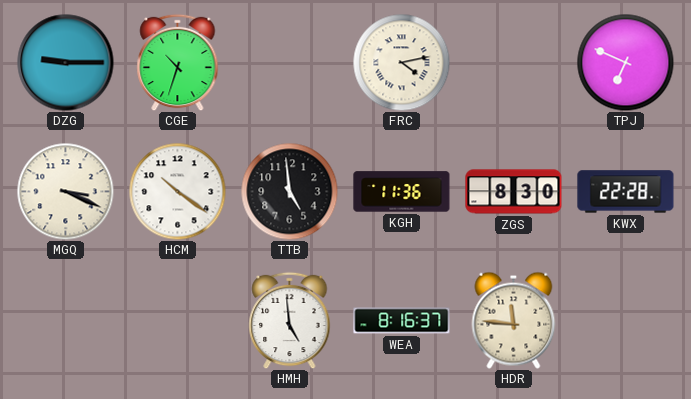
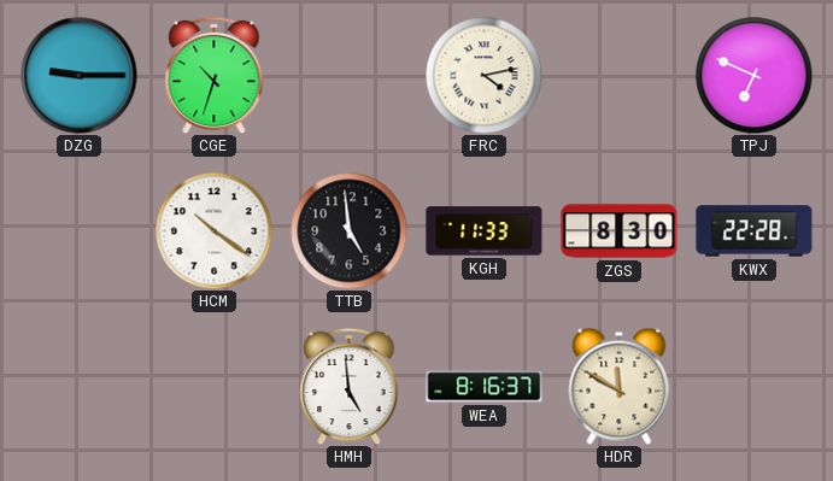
MGQ: 3:19 -> none (65, 191)
KGH: 11:36 -> 11:33 (485, 231)
HDR: 11:46 -> 11:50 (620, 386)
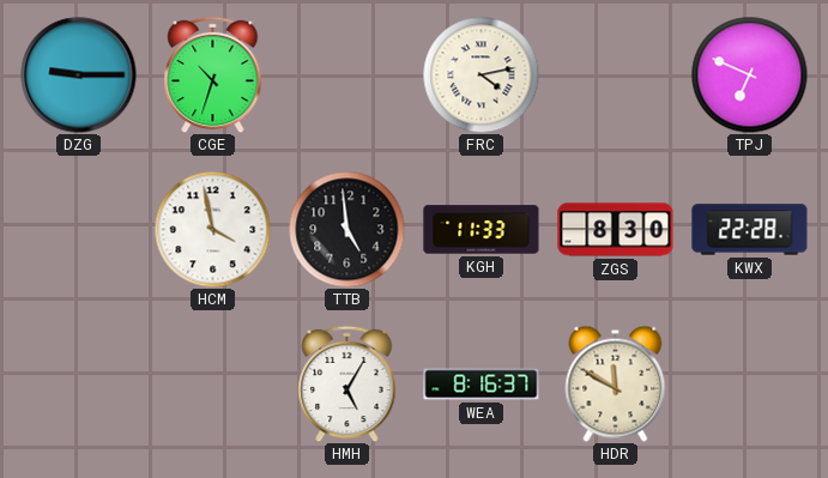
HCM: 10:21 -> 3:58 (212, 229)
HMH: 4:59 -> 5:05 (347, 383)
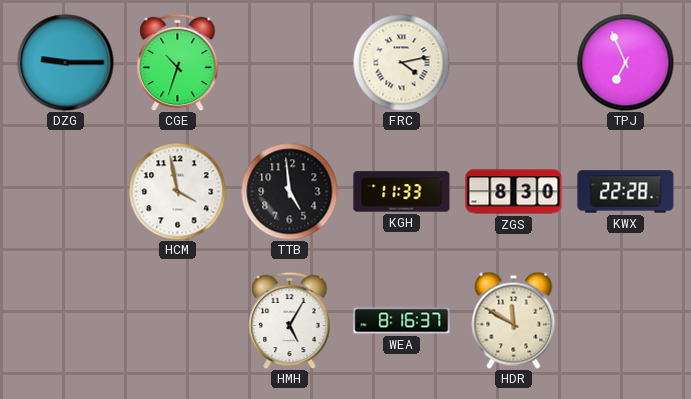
TPJ: 6:49 -> 6:56 (625, 62)
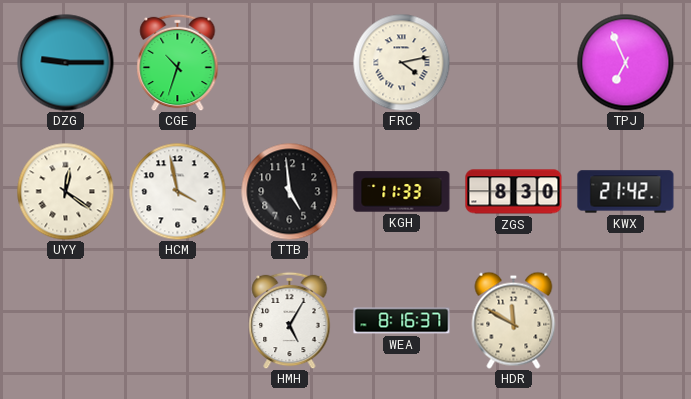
UYY: none -> 12:21 (65, 191)
KWX: 22:28 -> 21:42 (626, 192)
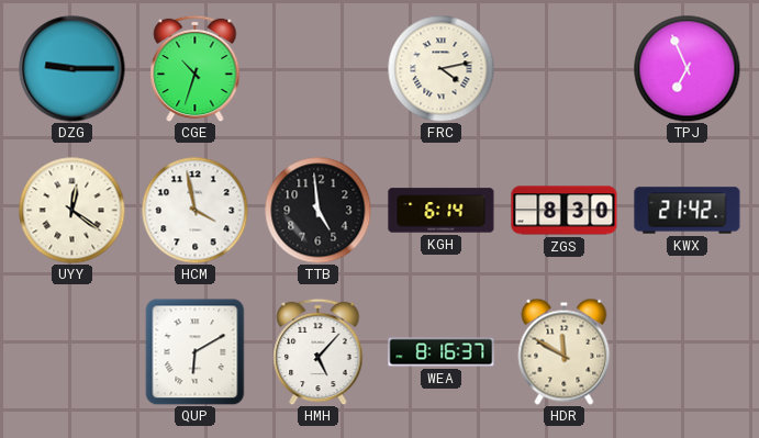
KGH: 11:33 -> 6:14 (442, 211)
QUP: none -> 6:10 (196, 351)
HMH: 5:05 -> 5:07 (319, 351)
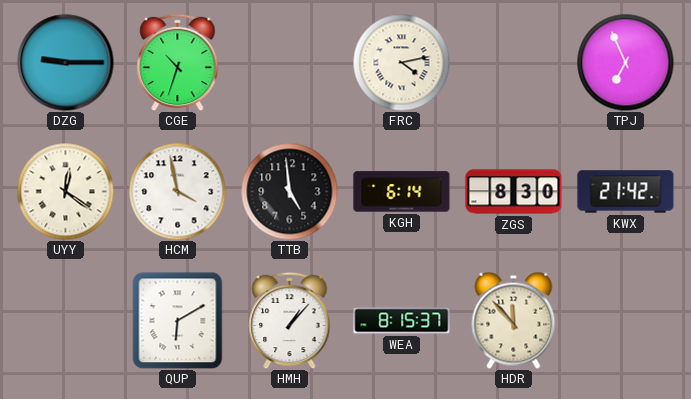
HMH: 5:07 -> 1:07 (290, 320)
WEA: 8:16 -> 8:15 (402, 321)
HDR: 11:50 -> 11:53 (514, 320)
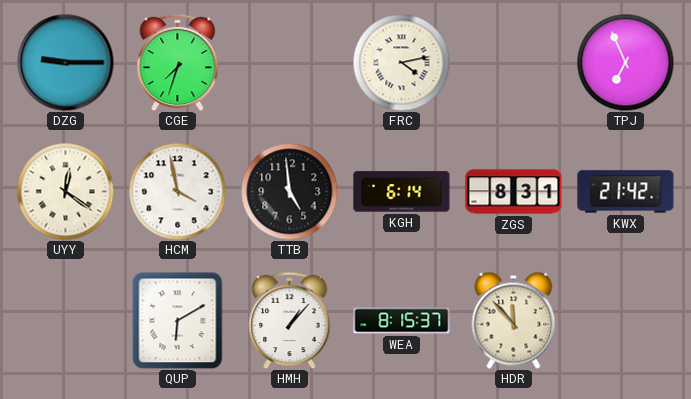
CGE: 10:33 -> 7:33 (178, 62)
ZGS: 8:30 -> 8:31 (514, 192)
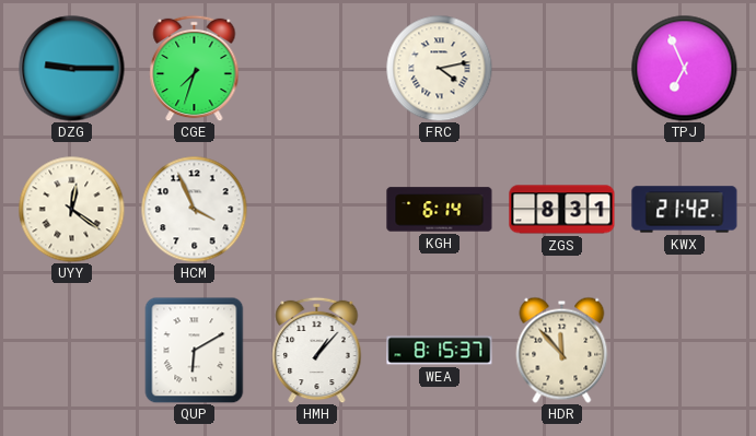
HCM: 3:58 -> 3:56 (194, 209)
TTB: 4:59 -> none (289, 191)
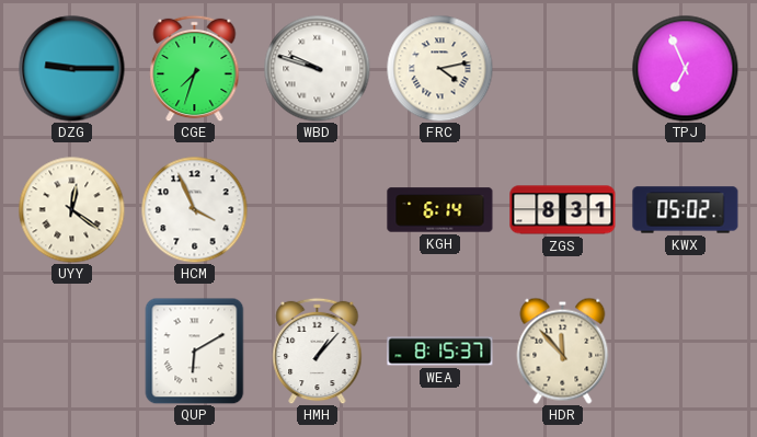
WBD: none -> 9:48 (317, 68)
KWX: 21:42 -> 05:02 (686, 210)
